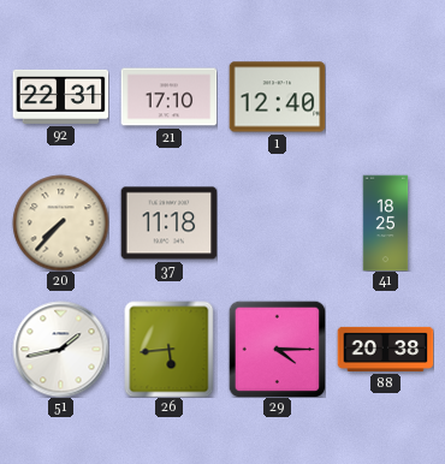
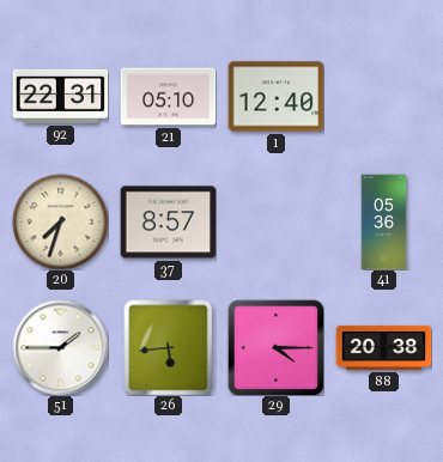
21: 17:10 -> 05:10 (168, 97)
20: 7:37 -> 7:33 (60, 221)
37: 11:18 -> 8:57 (168, 223)
41: 18:25 -> 05:36 (384, 221)
51: 1:43 -> 1:45 (60, 347)
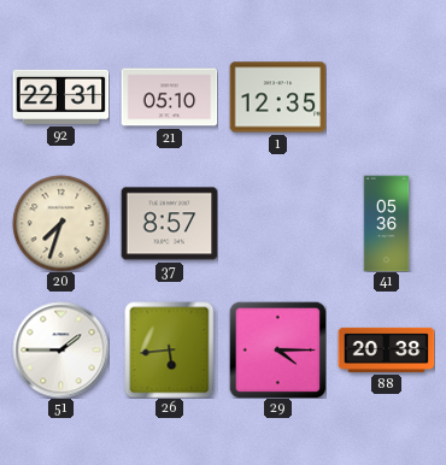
1: 12:40 -> 12:35 (277, 98)
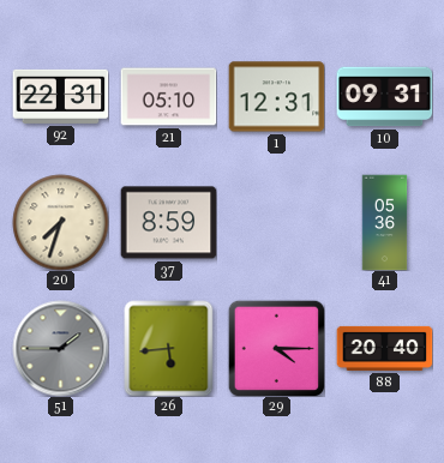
1: 12:35 -> 12:31 (276, 97)
10: none -> 09:31 (384, 97)
37: 8:57 -> 8:59 (168, 223)
51 dial: white -> grey (60, 348)
88: 20:38 -> 20:40 (384, 348)
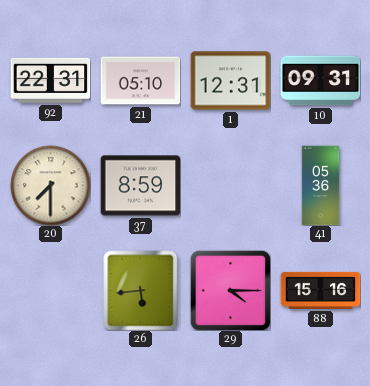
20: 7:33 -> 7:30 (50, 185)
51: 1:45 -> none (60, 348)
88: 20:40 -> 15:16 (320, 290)
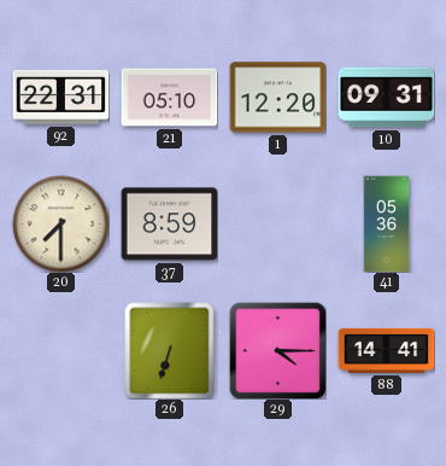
1: 12:31 -> 12:20 (277, 98)
26: 5:44 -> 6:33 (170, 350)
88: 15:16 -> 14:41 (386, 350)
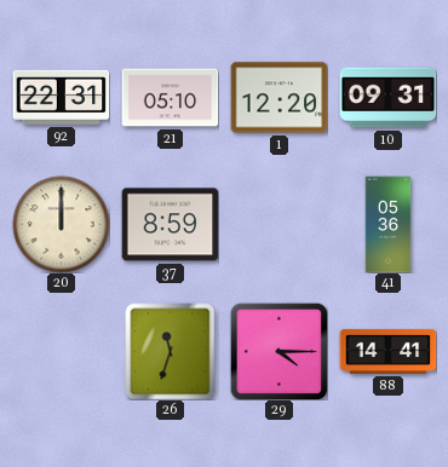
20: 7:30 -> 12:00 (61, 224)
26: 6:33 -> 11:33 (171, 351)
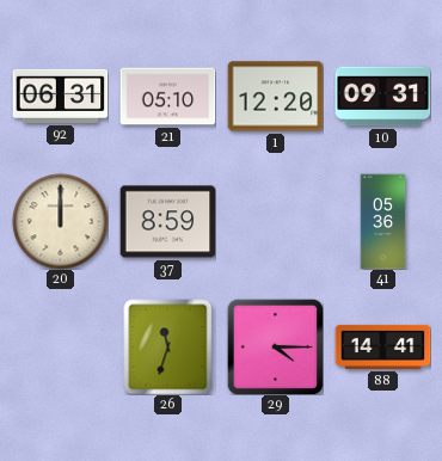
92: 22:31 -> 06:31 (60, 96)
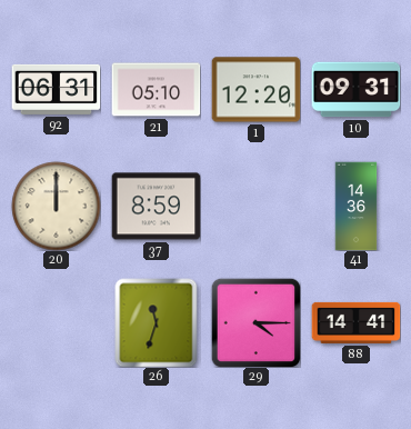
41: 05:36 -> 14:36 (357, 206)
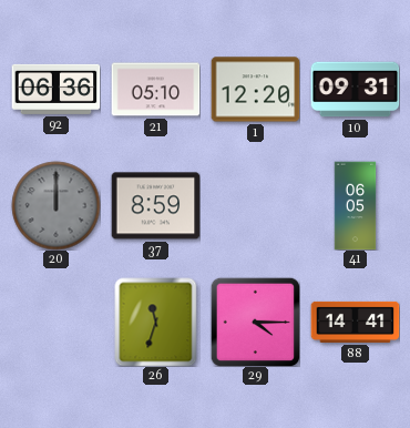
92: 06:31 -> 06:36 (55, 89)
20 dial: cream -> grey (55, 205)
41: 14:36 -> 06:05 (356, 205)
